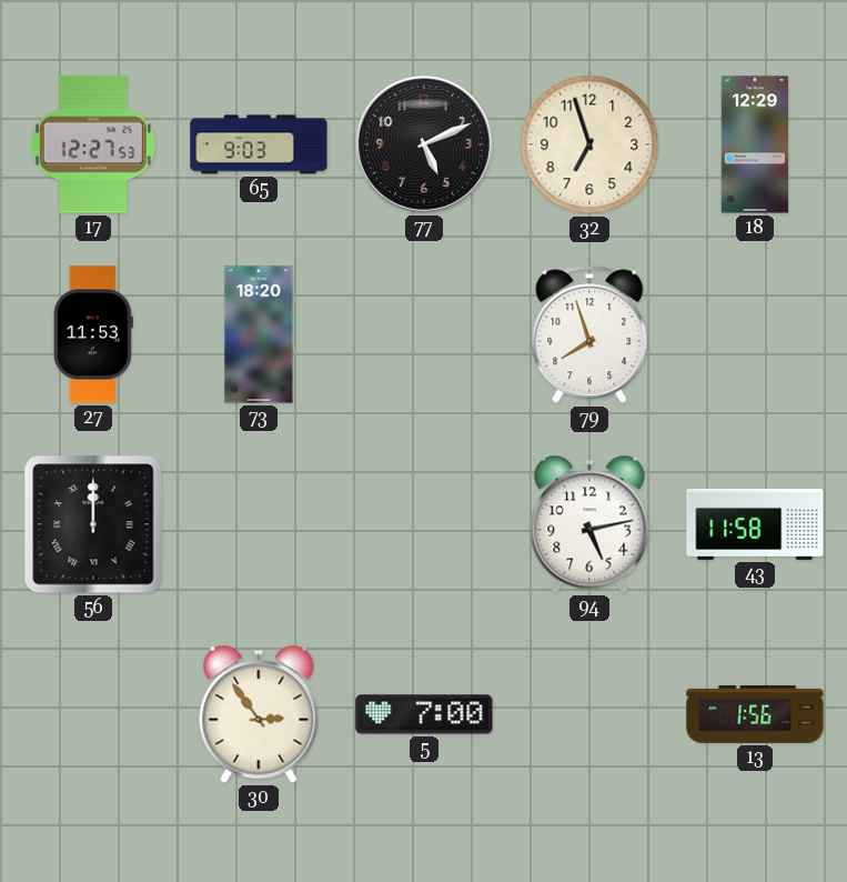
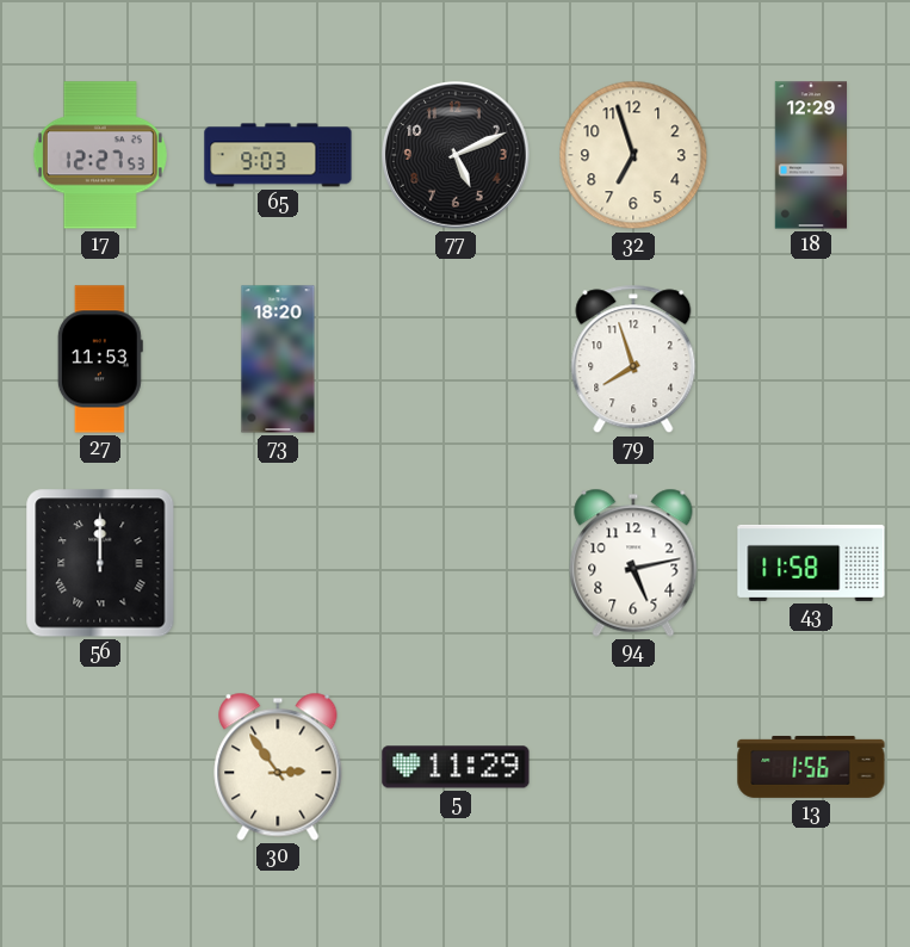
5: 7:00 -> 11:29 (456, 767)
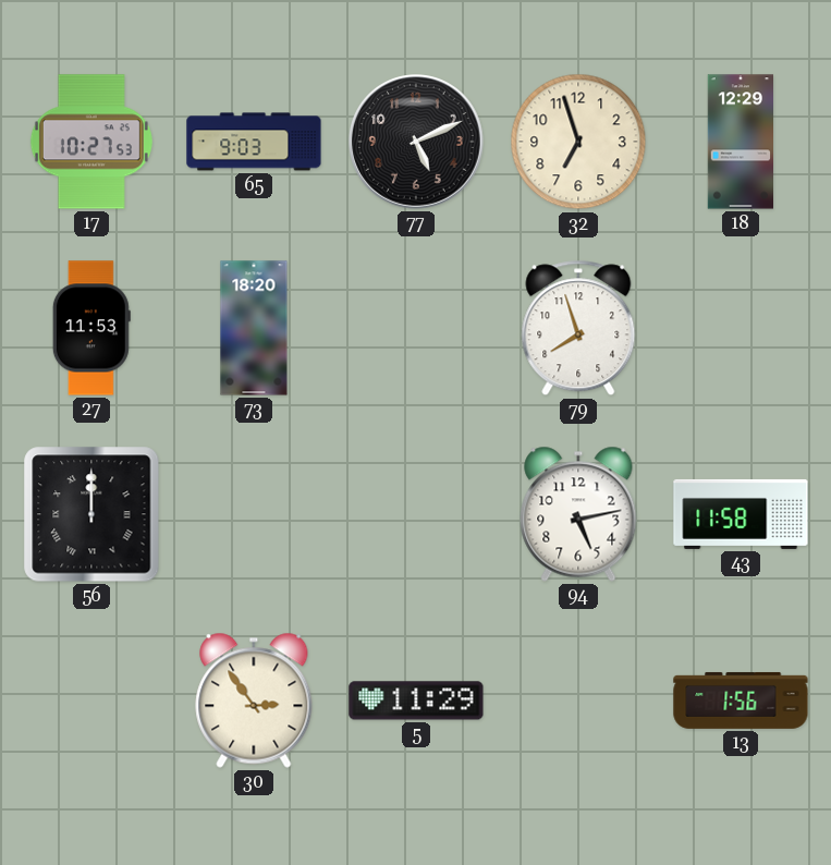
17: 12:27 -> 10:27 (91, 142)
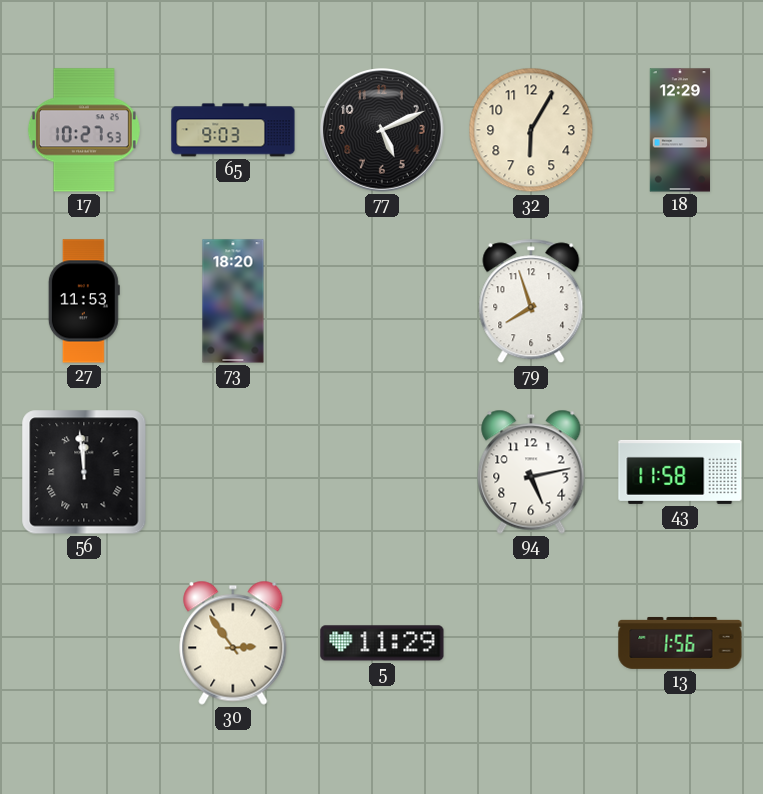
32: 6:57 -> 6:05 (531, 130)
56: 12:00 -> 11:59 (84, 472)
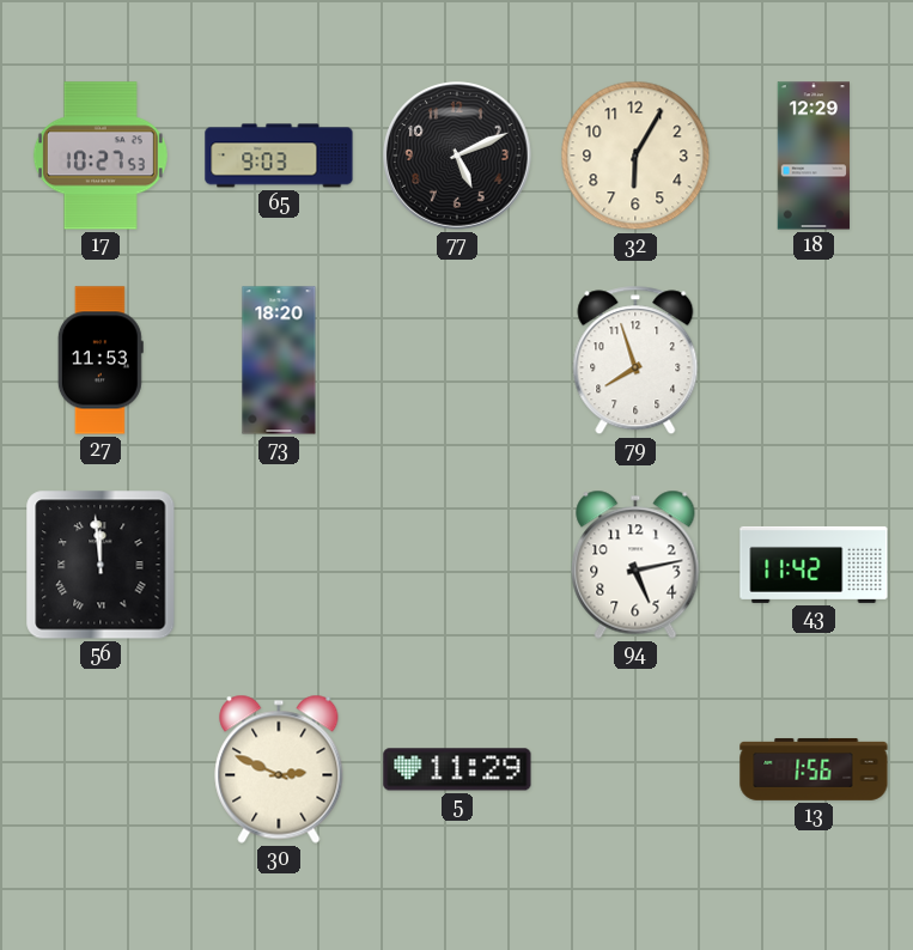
43: 11:58 -> 11:42 (814, 565)
30: 2:54 -> 2:49 (279, 769)
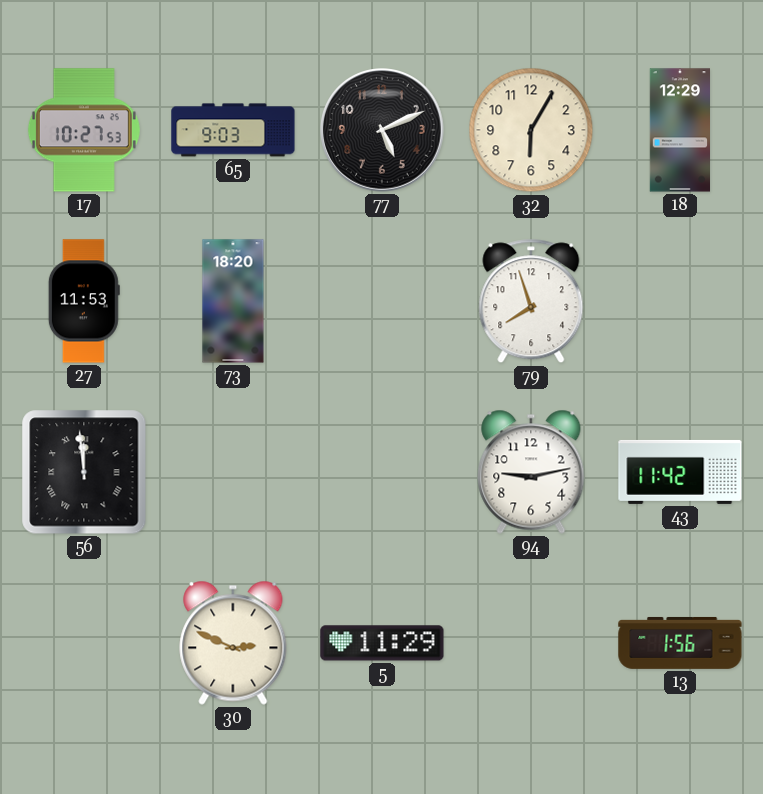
94: 5:13 -> 9:13 (531, 472)
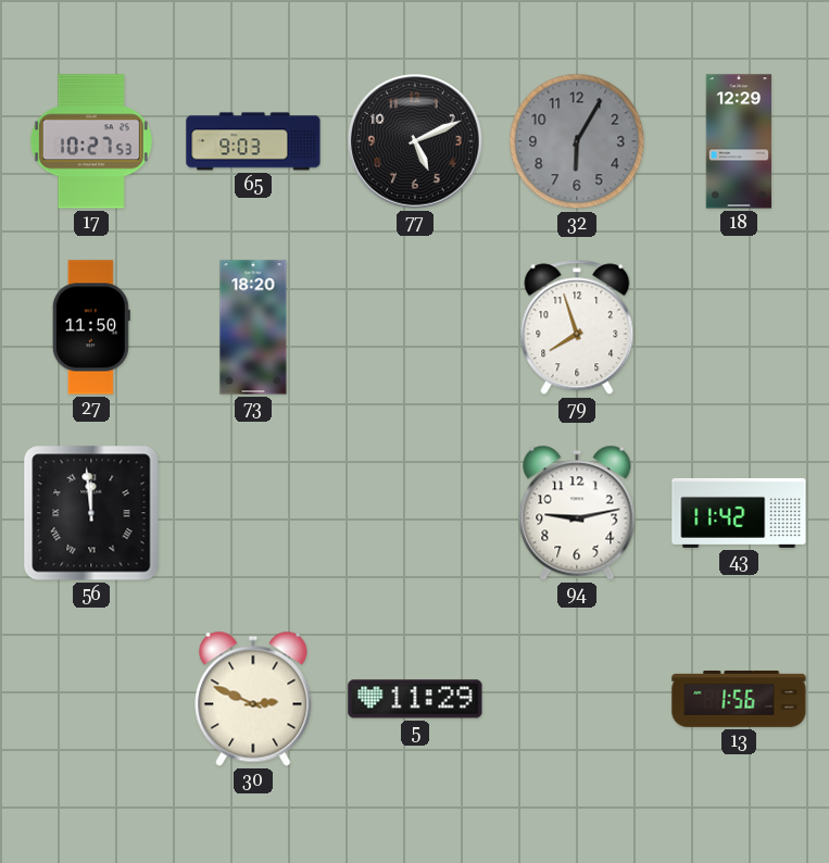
32 dial: cream -> grey (577, 141)
27: 11:53 -> 11:50 (91, 327)
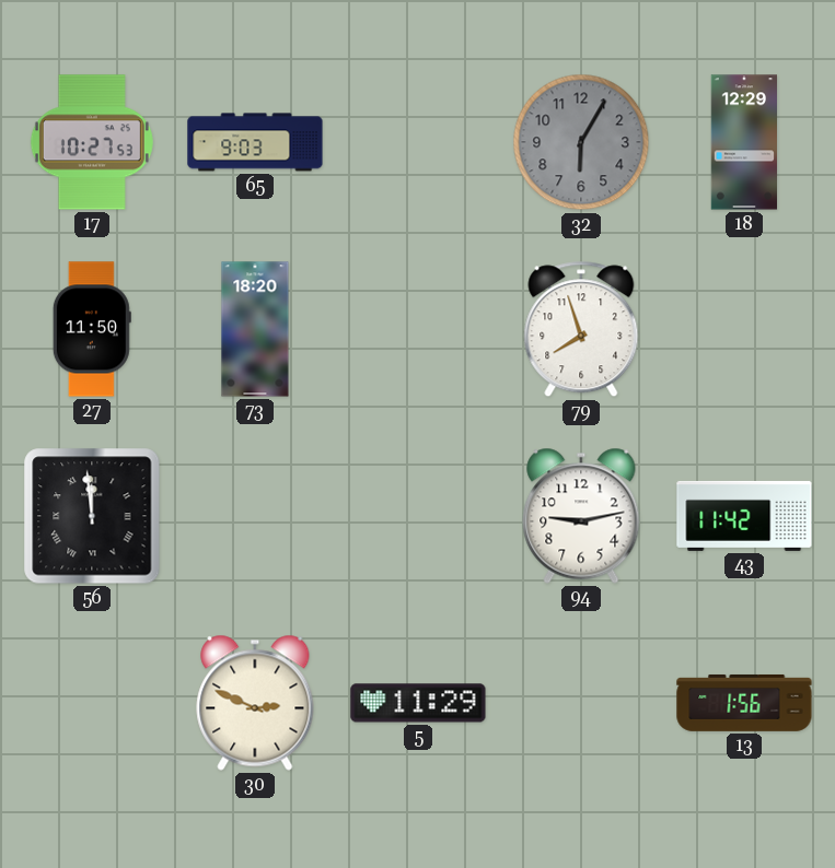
77: 5:11 -> none (416, 142)
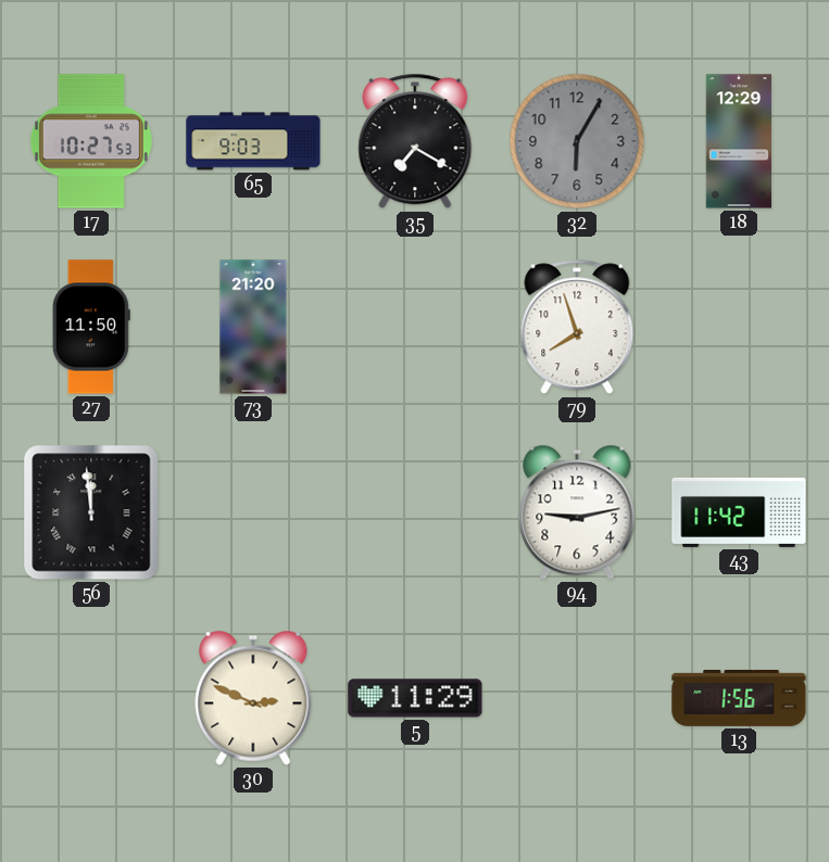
35: none -> 7:20 (415, 141)
73: 18:20 -> 21:20 (253, 327)
